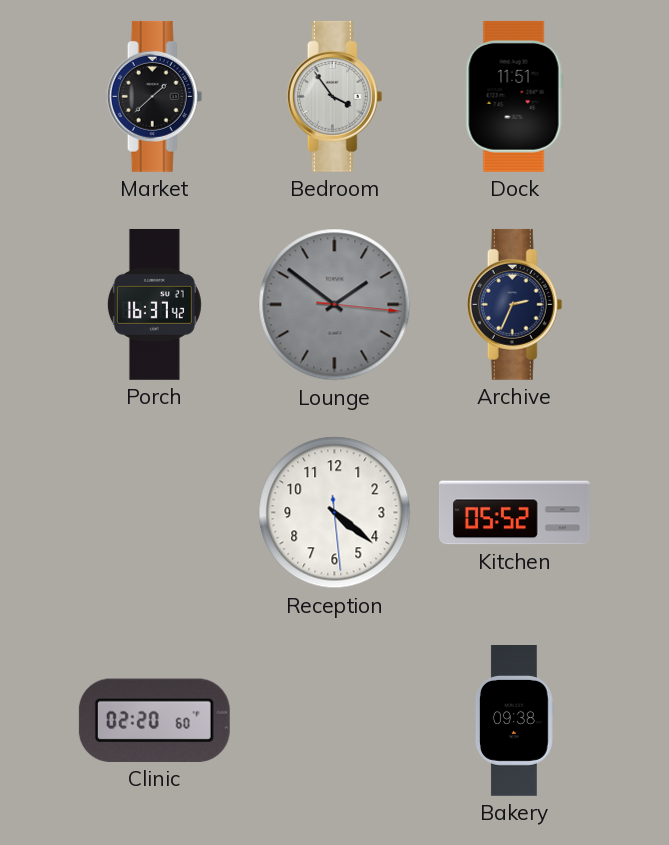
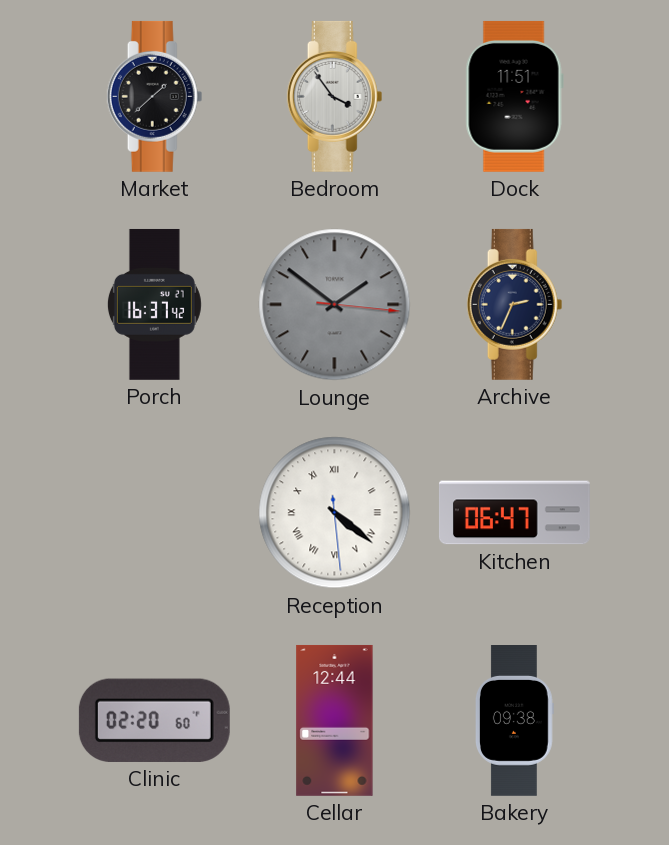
Reception numerals: Arabic -> Roman (335, 513)
Kitchen: 05:52 -> 06:47 (514, 513)
Cellar: none -> 12:44 (335, 720)
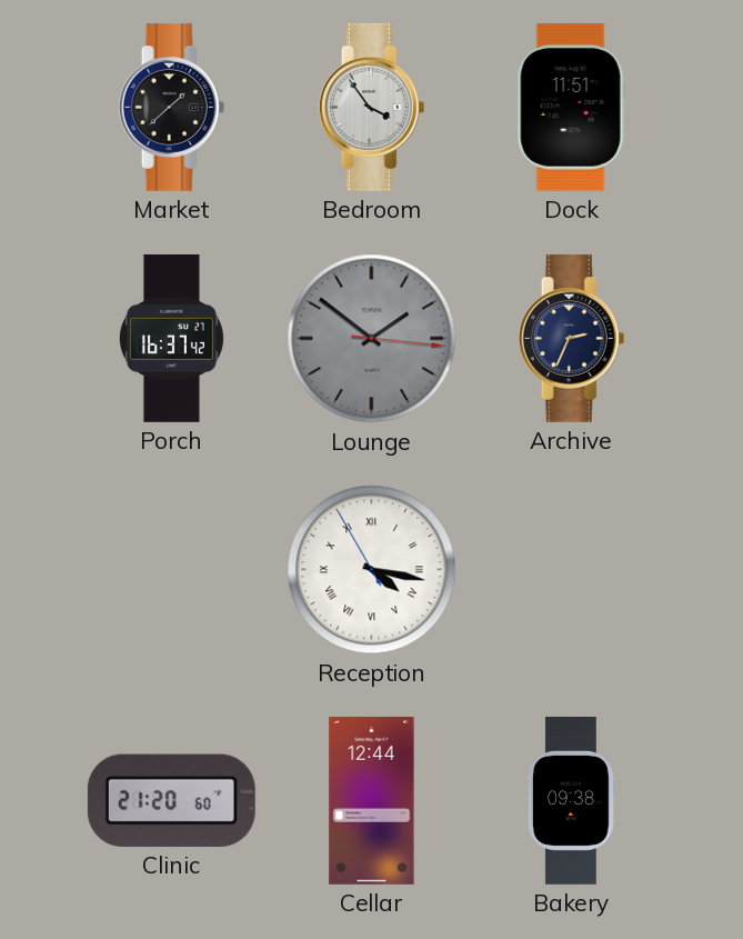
Reception: 4:21 -> 4:16 (372, 570)
Kitchen: 06:47 -> none (514, 513)
Clinic: 02:20 -> 21:20 (171, 800)
